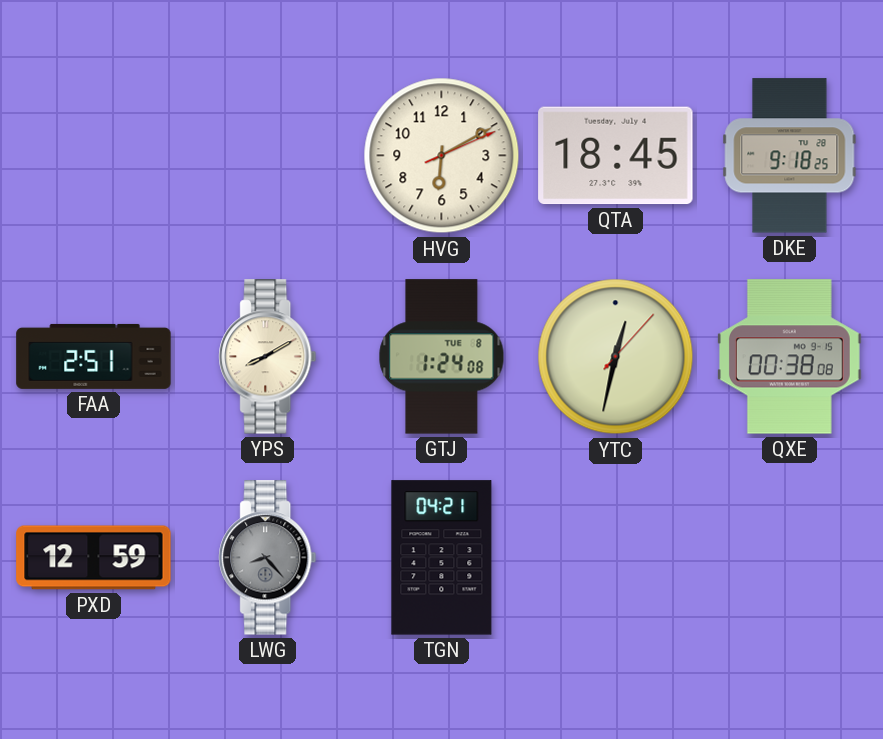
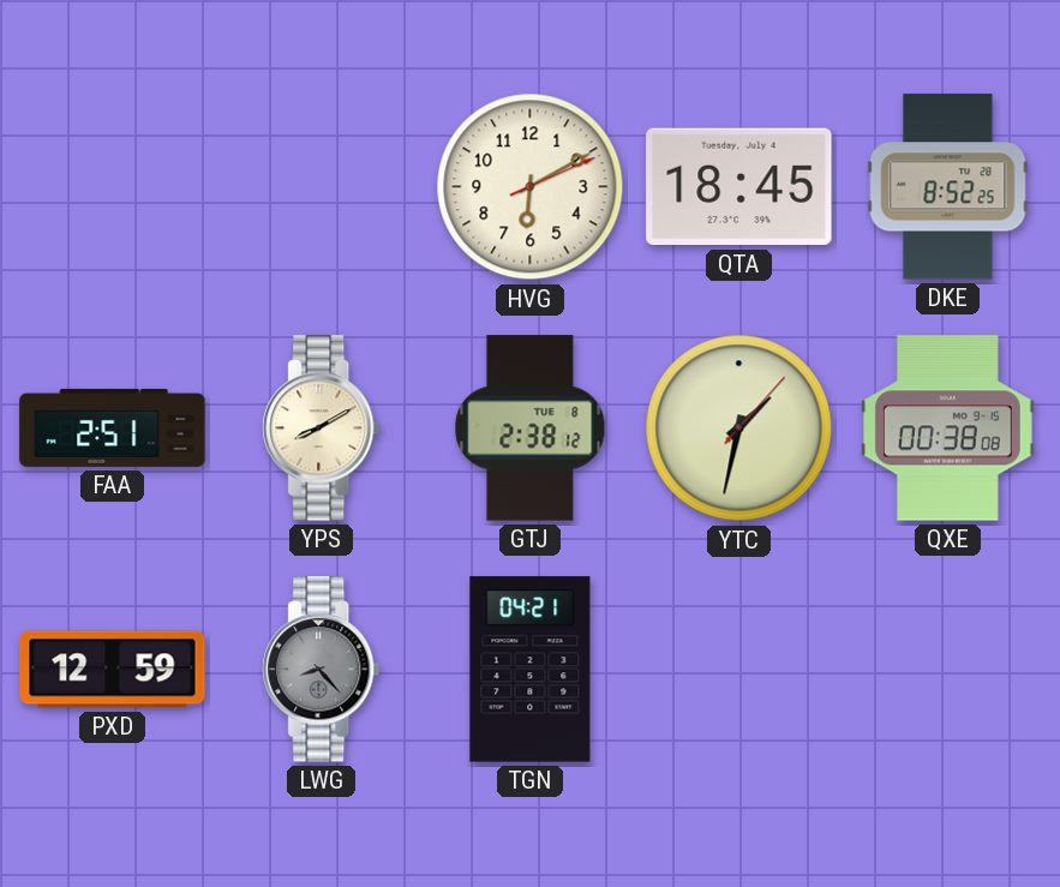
DKE: 9:18 -> 8:52 (948, 187)
GTJ: 1:24 -> 2:38 (531, 428)
YTC: 12:32 -> 1:32 (739, 428)
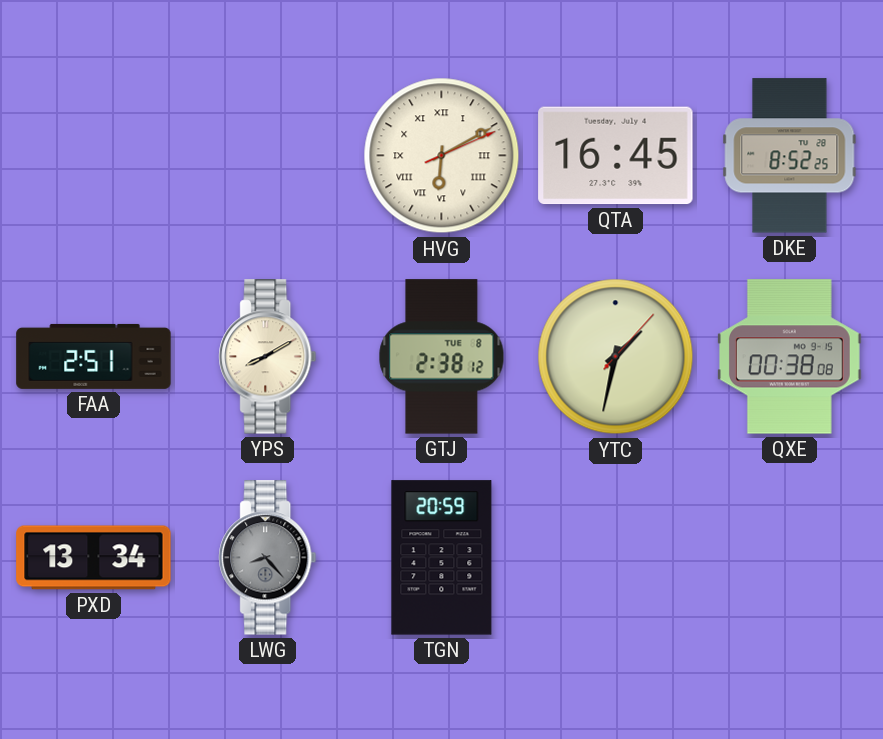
HVG numerals: Arabic -> Roman (442, 156)
QTA: 18:45 -> 16:45 (616, 156)
PXD: 12:59 -> 13:34 (94, 558)
TGN: 04:21 -> 20:59 (442, 558)
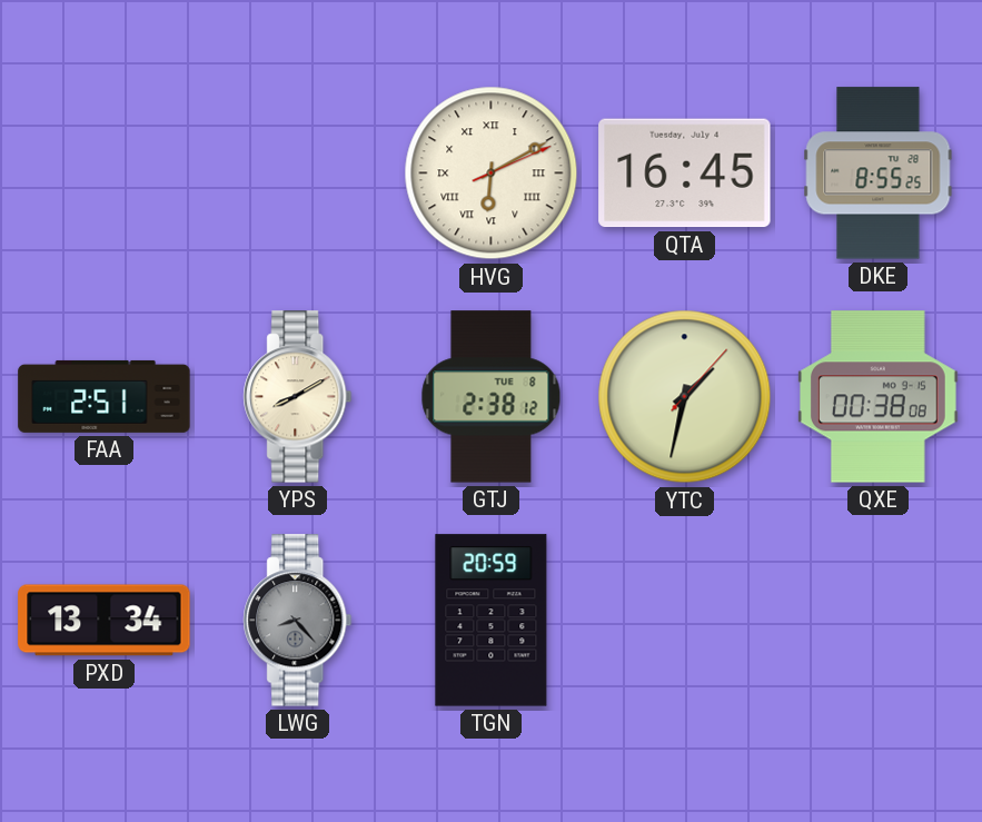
DKE: 8:52 -> 8:55 (879, 174)
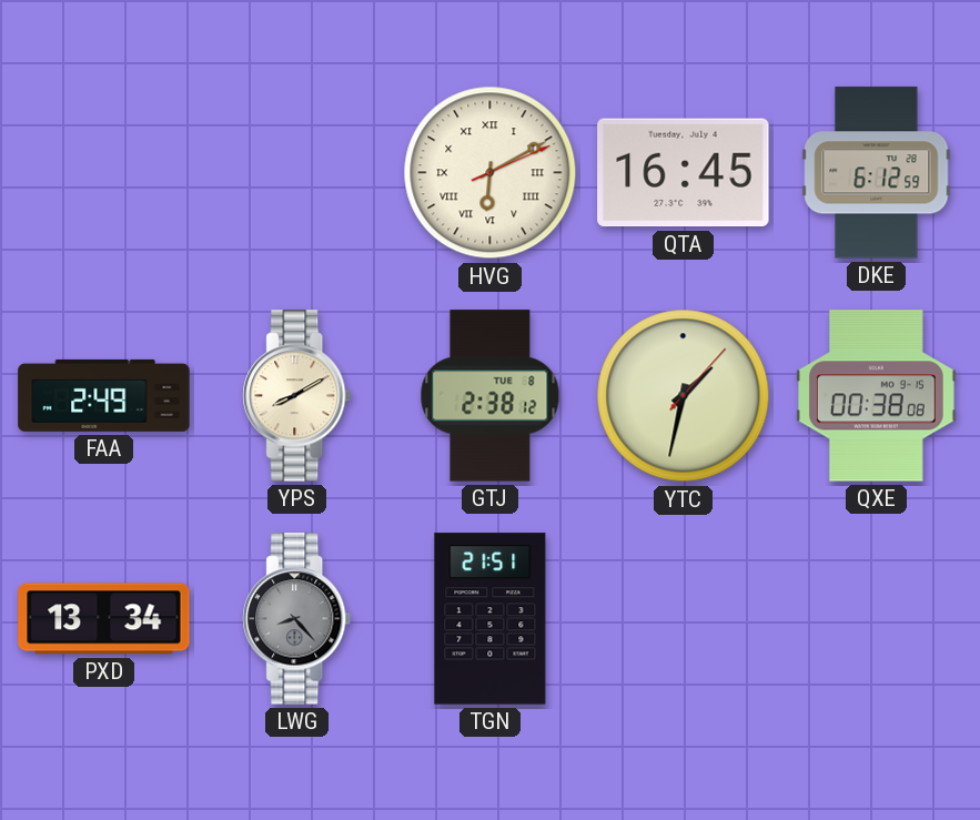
DKE: 8:55 -> 6:12 (877, 173)
FAA: 2:51 -> 2:49 (104, 395)
TGN: 20:59 -> 21:51 (491, 619)
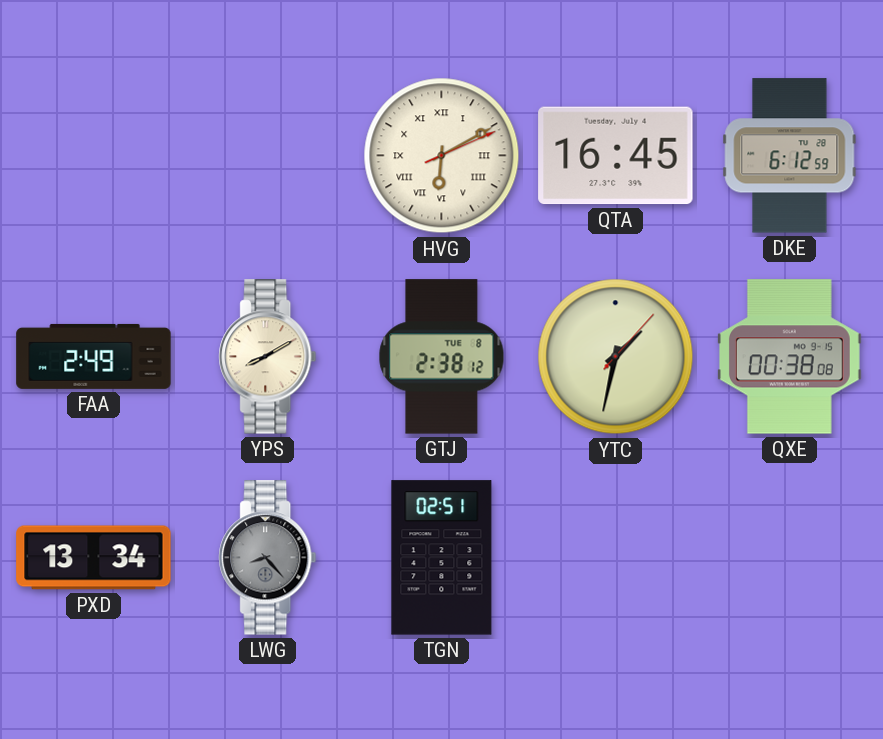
TGN: 21:51 -> 02:51 (442, 558)
